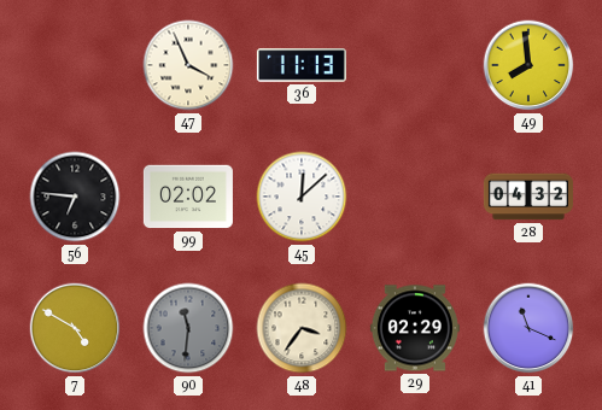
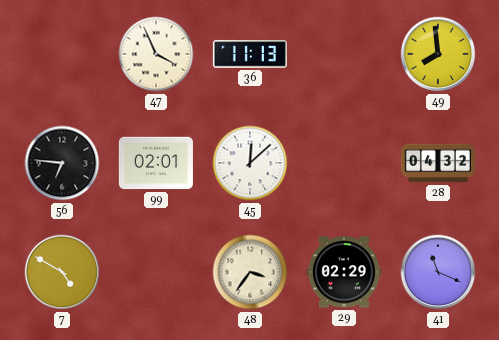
99: 02:02 -> 02:01 (156, 163)
90: 11:31 -> none (188, 328)
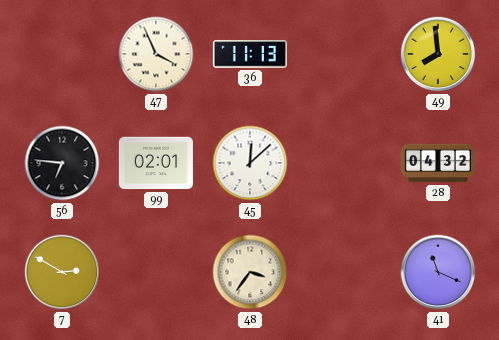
7: 4:50 -> 2:50 (62, 272)
29: 02:29 -> none (344, 272)
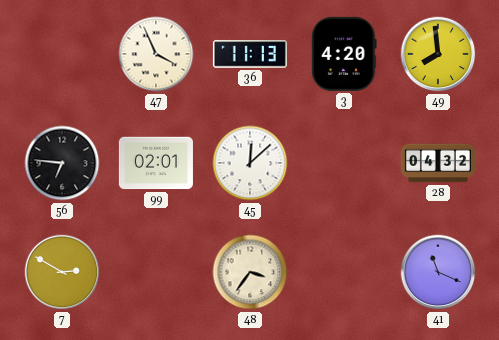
3: none -> 4:20 (344, 54)
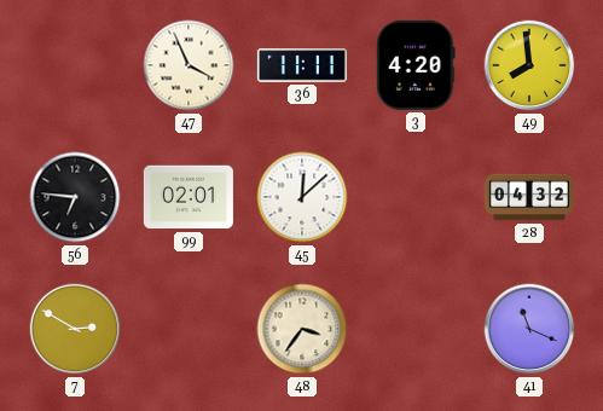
36: 11:13 -> 11:11 (302, 65)
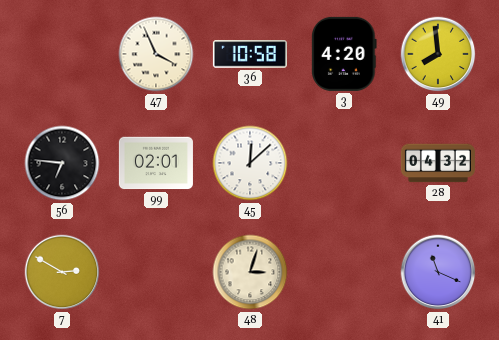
36: 11:11 -> 10:58 (250, 54)
48: 3:36 -> 3:03 (250, 272)
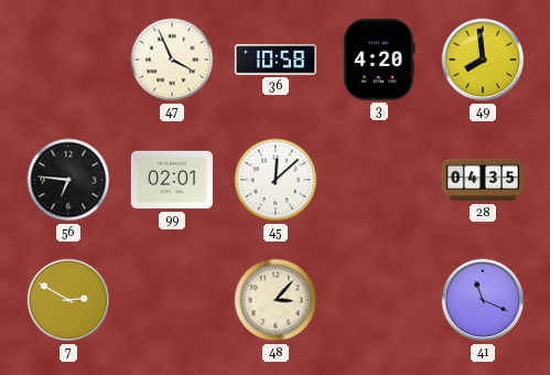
28: 04:32 -> 04:35 (483, 180)
48: 3:03 -> 3:07 (276, 300)
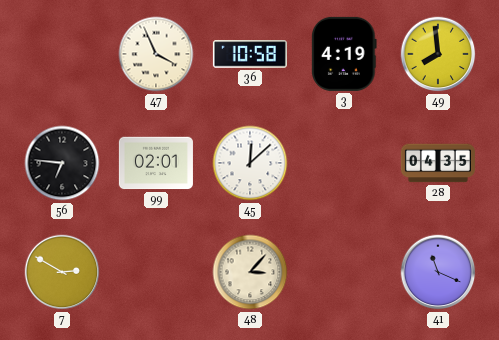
3: 4:20 -> 4:19 (344, 54)
